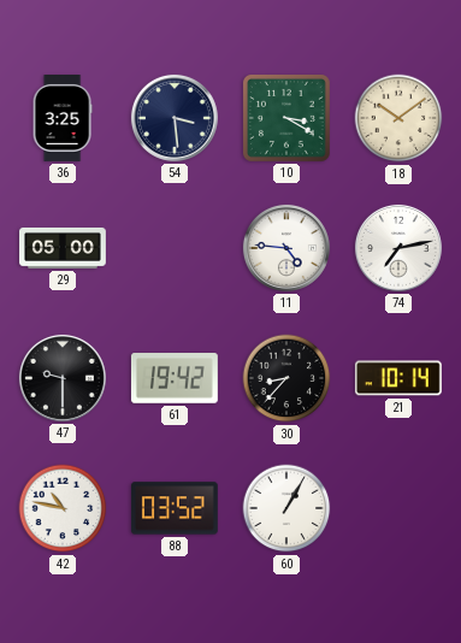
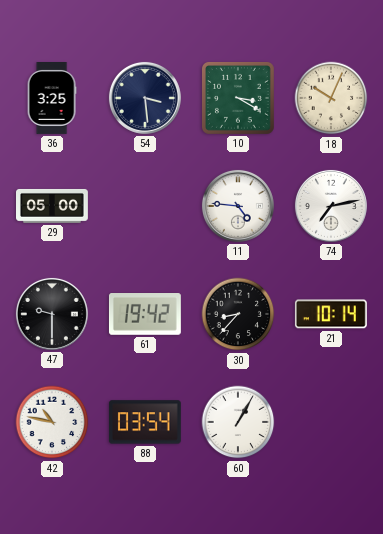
18: 10:09 -> 10:04 (331, 98)
88: 03:52 -> 03:54 (145, 422)
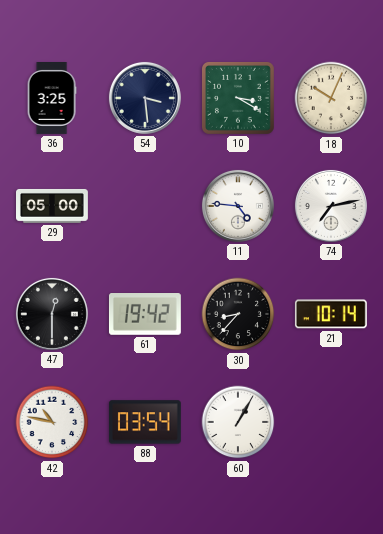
47: 9:30 -> 12:30 (52, 314)
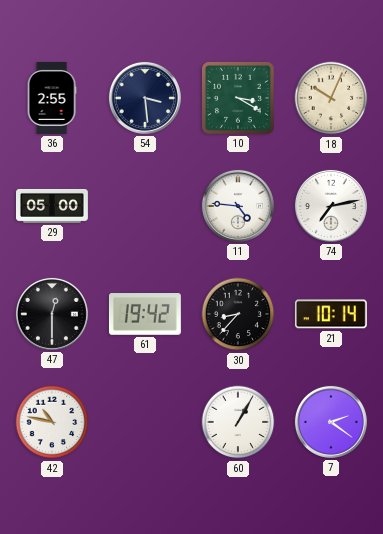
36: 3:25 -> 2:55 (52, 99)
88: 03:54 -> none (145, 422)
7: none -> 2:21 (331, 422)
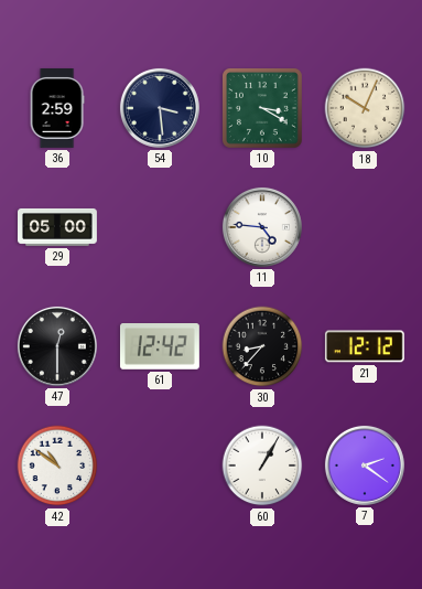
36: 2:55 -> 2:59 (57, 109)
74: 7:13 -> none (331, 206)
61: 19:42 -> 12:42 (160, 347)
21: 10:14 -> 12:12 (365, 346)
42: 10:47 -> 10:51 (57, 465)
